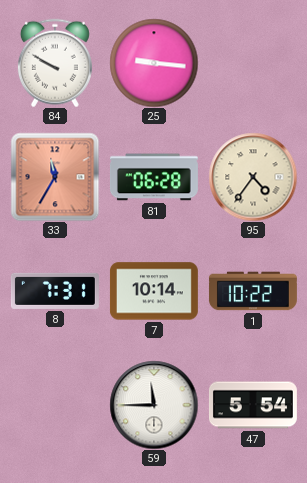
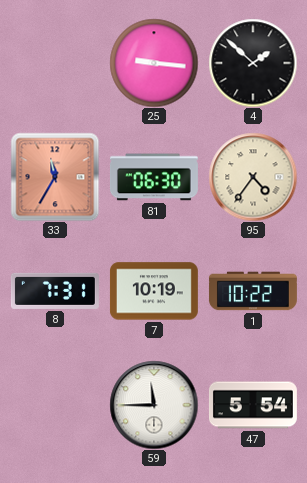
84: 9:50 -> none (55, 63)
4: none -> 1:52 (253, 63)
81: 06:28 -> 06:30 (154, 177)
7: 10:14 -> 10:19 (154, 291)
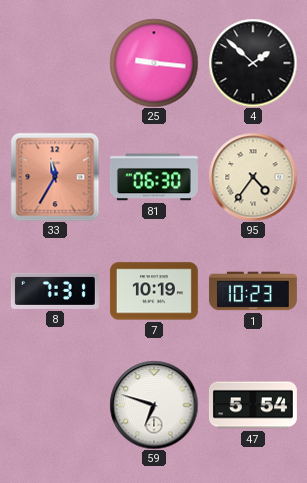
1: 10:22 -> 10:23 (253, 291)
59: 11:45 -> 6:48 (154, 405)
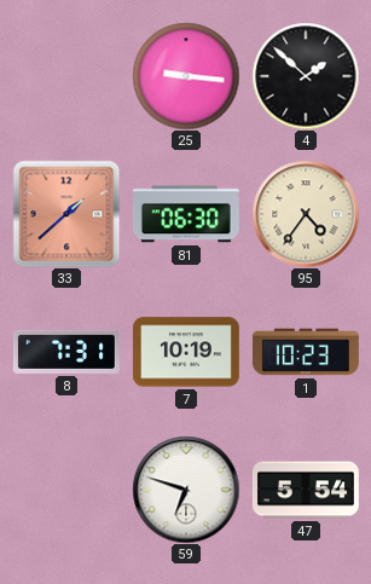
33: 11:35 -> 1:38 (66, 214)
